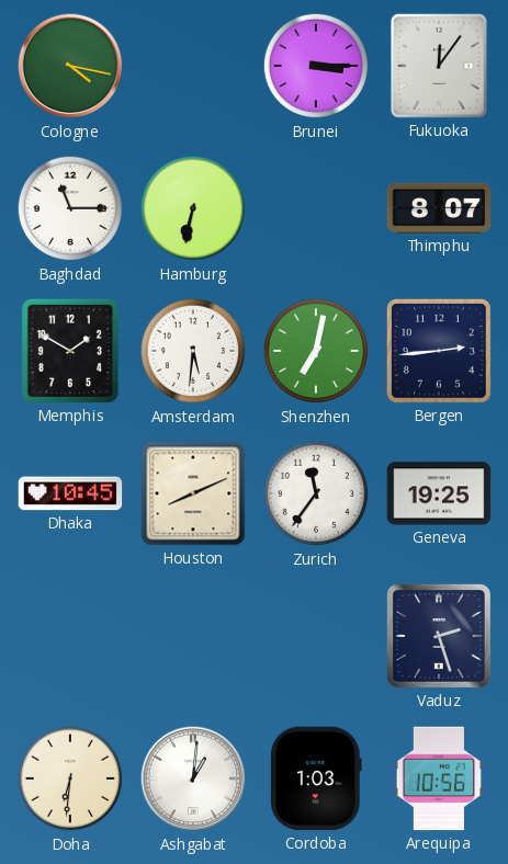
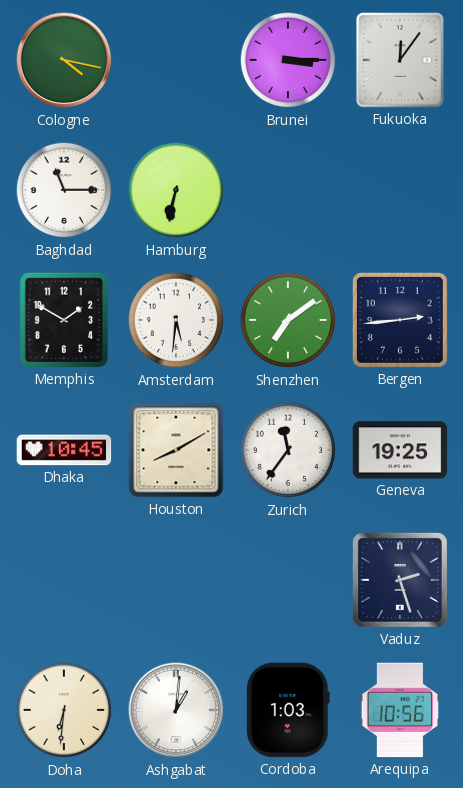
Thimphu: 8:07 -> none (439, 208)
Shenzhen: 7:02 -> 7:09 (288, 320)
Houston: 8:11 -> 8:10 (176, 450)
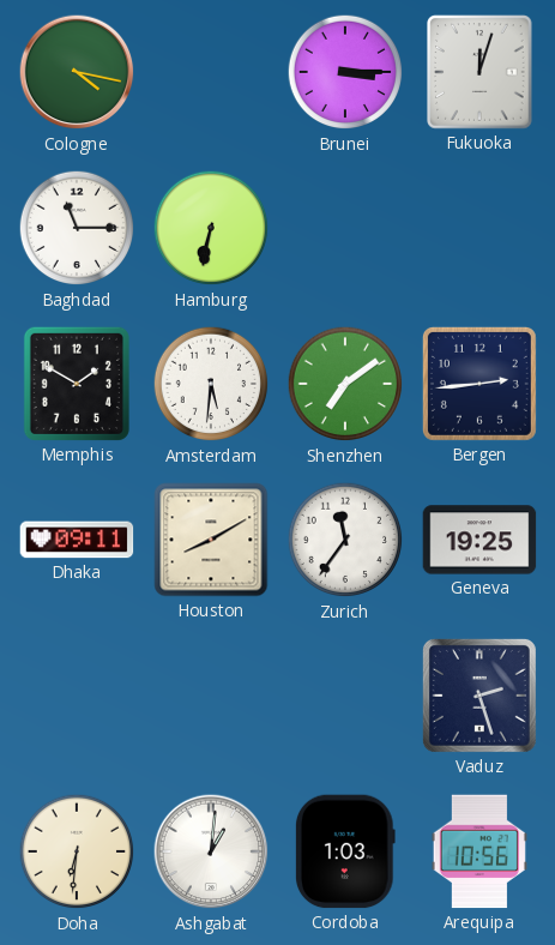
Fukuoka: 12:06 -> 12:03 (479, 72)
Dhaka: 10:45 -> 09:11 (77, 540)
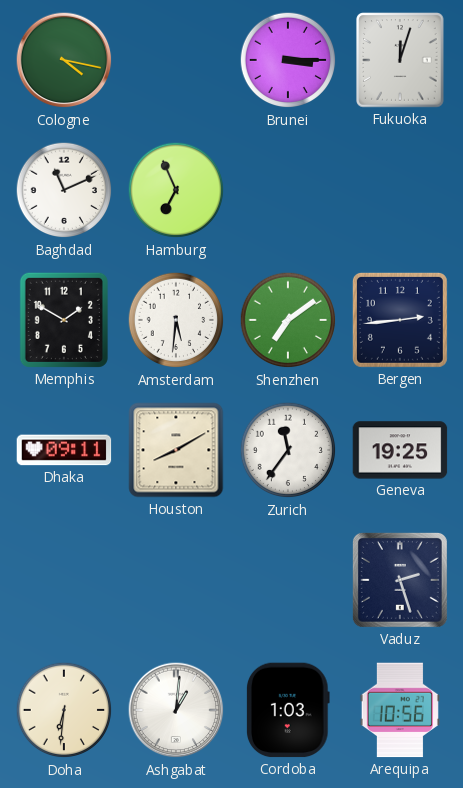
Baghdad: 11:15 -> 11:11 (64, 190)
Hamburg: 6:32 -> 6:56 (176, 190)
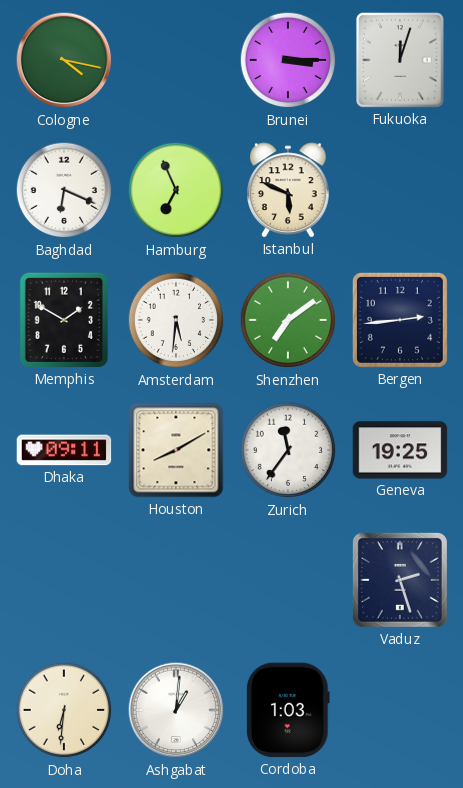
Baghdad: 11:11 -> 6:19 (64, 190)
Istanbul: none -> 5:49 (288, 190)
Arequipa: 10:56 -> none (400, 710)
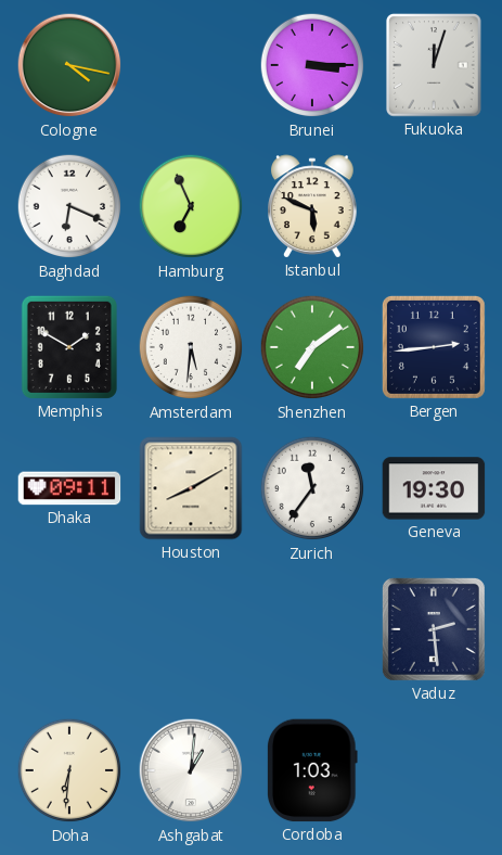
Geneva: 19:25 -> 19:30 (434, 488)
Vaduz: 2:27 -> 2:29 (434, 629)
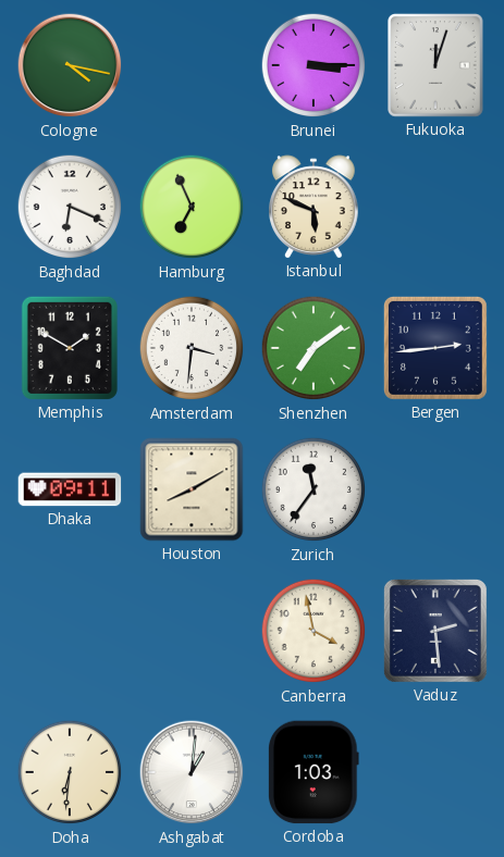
Amsterdam: 5:31 -> 3:31 (192, 348)
Geneva: 19:30 -> none (434, 488)
Canberra: none -> 3:58 (314, 631)
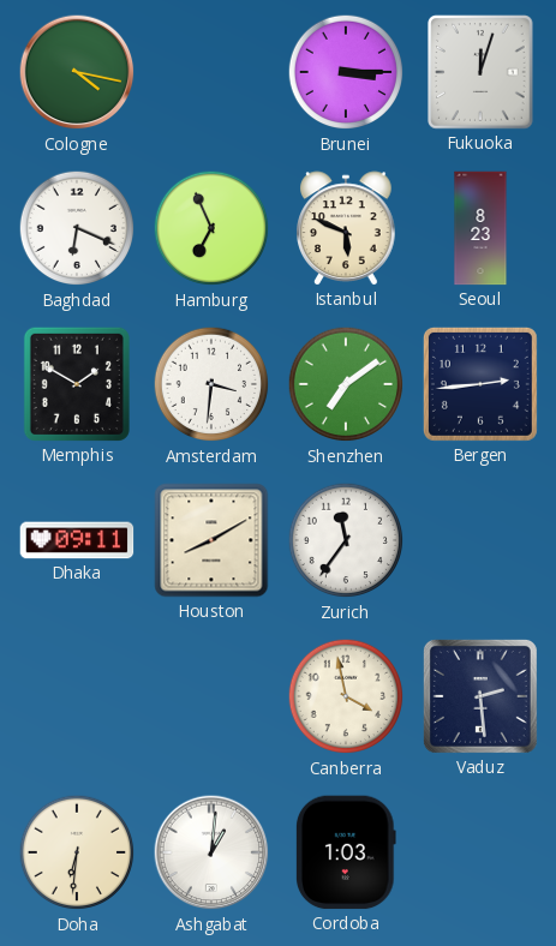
Seoul: none -> 8:23 (480, 228)
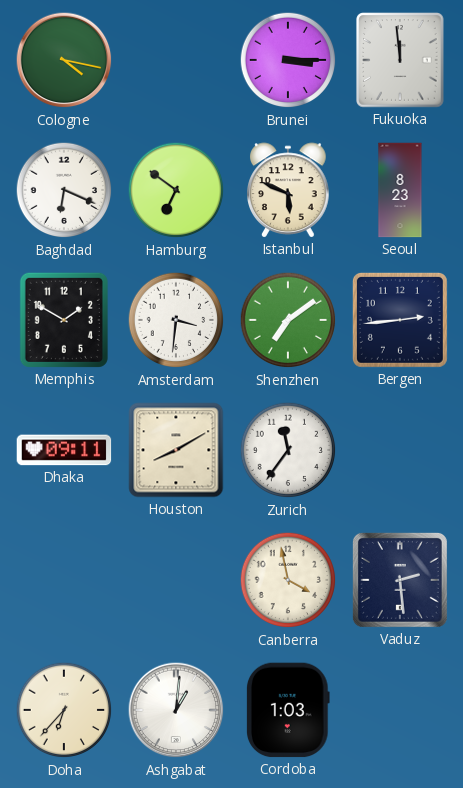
Fukuoka: 12:03 -> 11:59 (400, 60)
Hamburg: 6:56 -> 6:51 (176, 190)
Doha: 6:31 -> 6:37 (64, 710)
